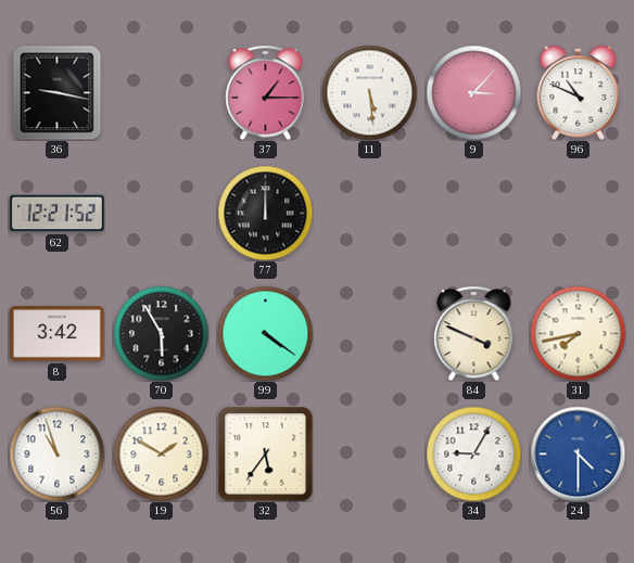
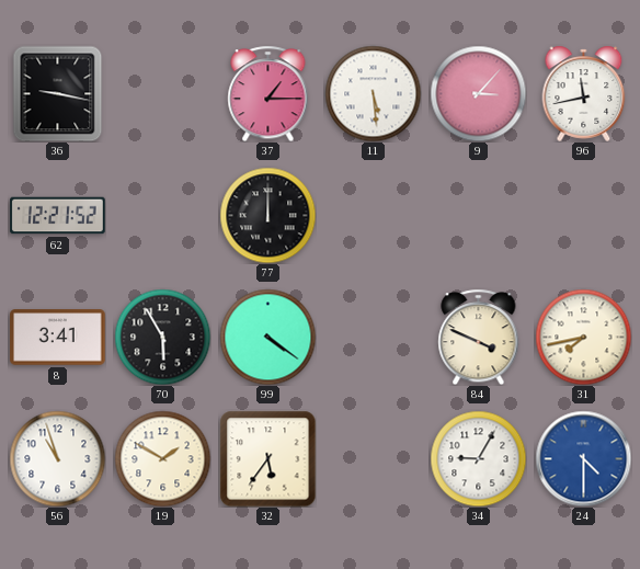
96: 10:49 -> 11:43 (584, 93)
8: 3:42 -> 3:41 (58, 338)
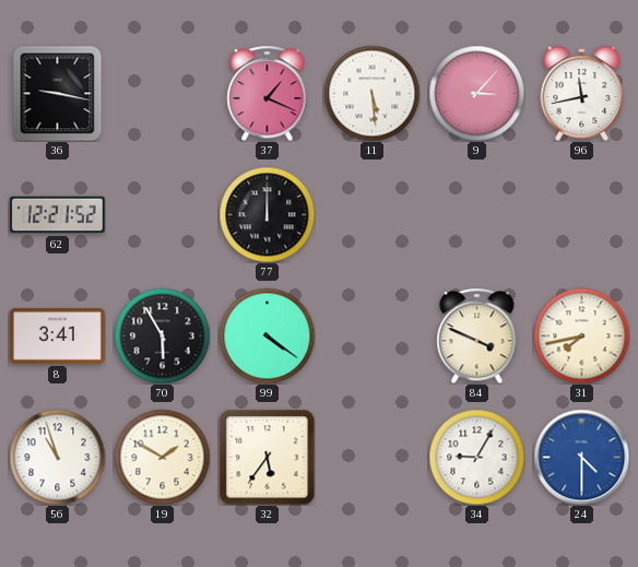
37: 1:15 -> 1:19 (268, 93)
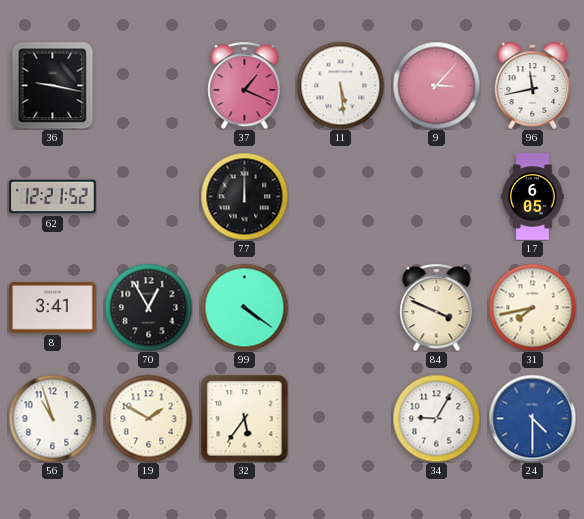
17: none -> 6:05 (533, 197)
70: 5:55 -> 12:55 (148, 307)
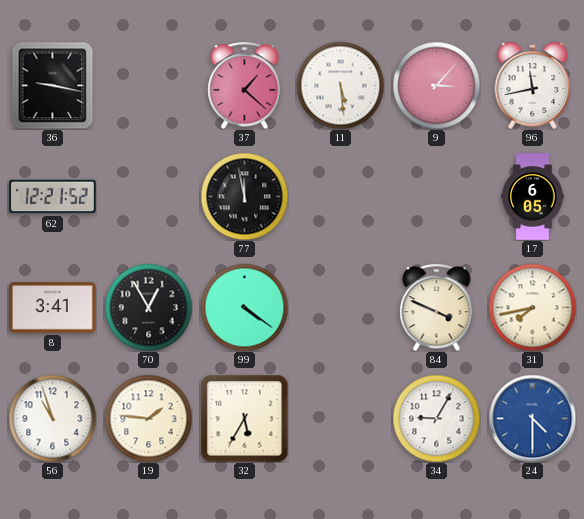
37: 1:19 -> 1:22 (245, 85)
77: 12:00 -> 11:58 (244, 196)
19: 1:50 -> 1:46 (148, 418)
32: 5:36 -> 5:35 (244, 418)
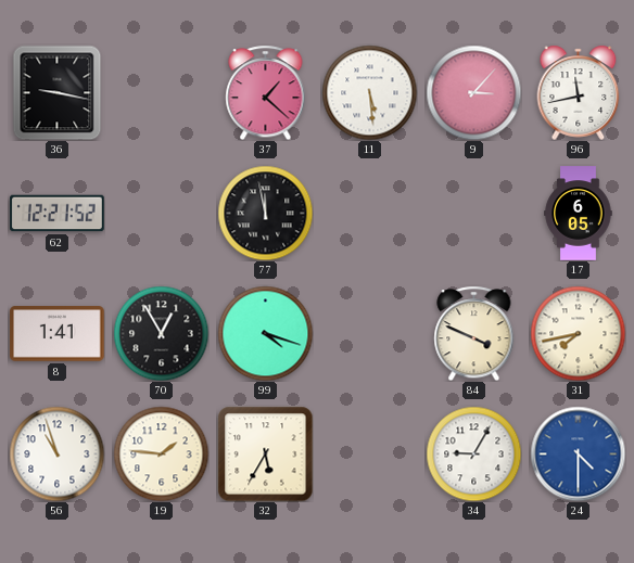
8: 3:41 -> 1:41 (58, 334)
99: 4:21 -> 4:18 (265, 333)
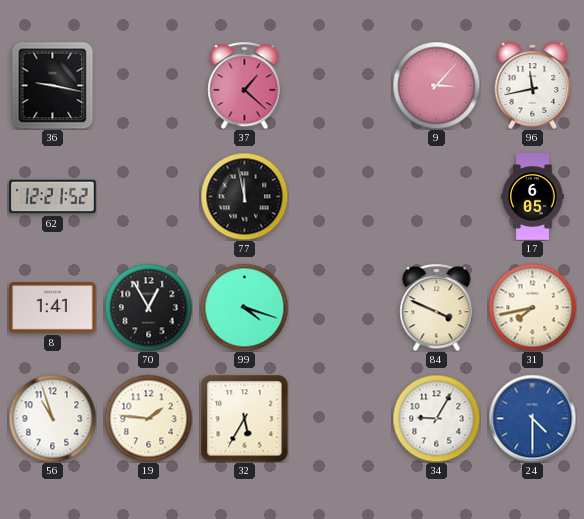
11: 5:29 -> none (369, 92)
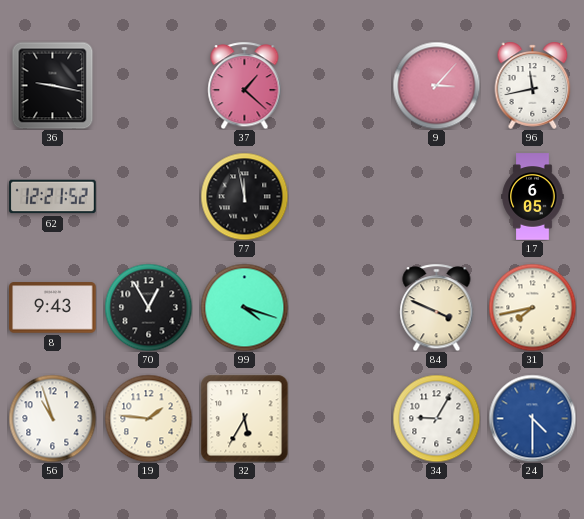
8: 1:41 -> 9:43 (53, 308)
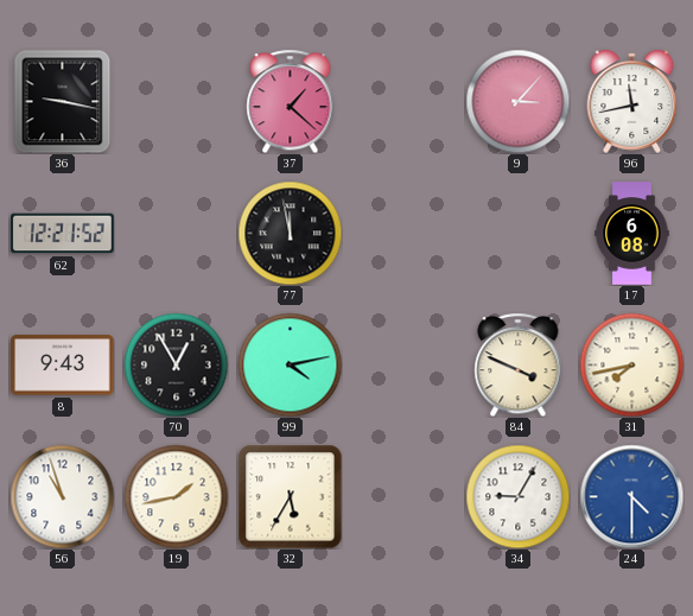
17: 6:05 -> 6:08 (632, 234)
99: 4:18 -> 4:13 (290, 364)
19: 1:46 -> 1:43 (176, 496)
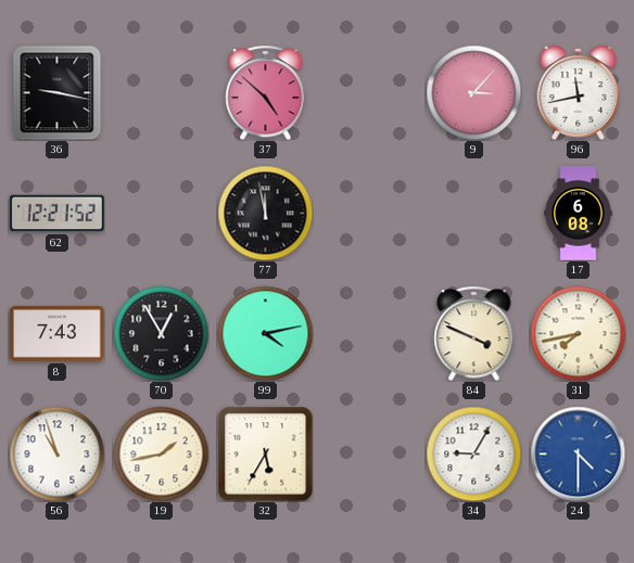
37: 1:22 -> 4:52 (266, 92)
8: 9:43 -> 7:43 (58, 334)
